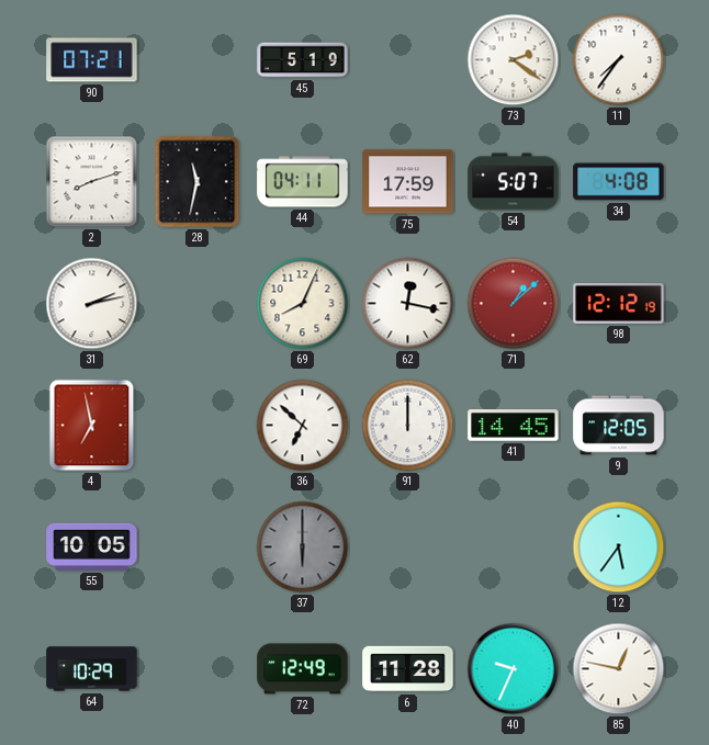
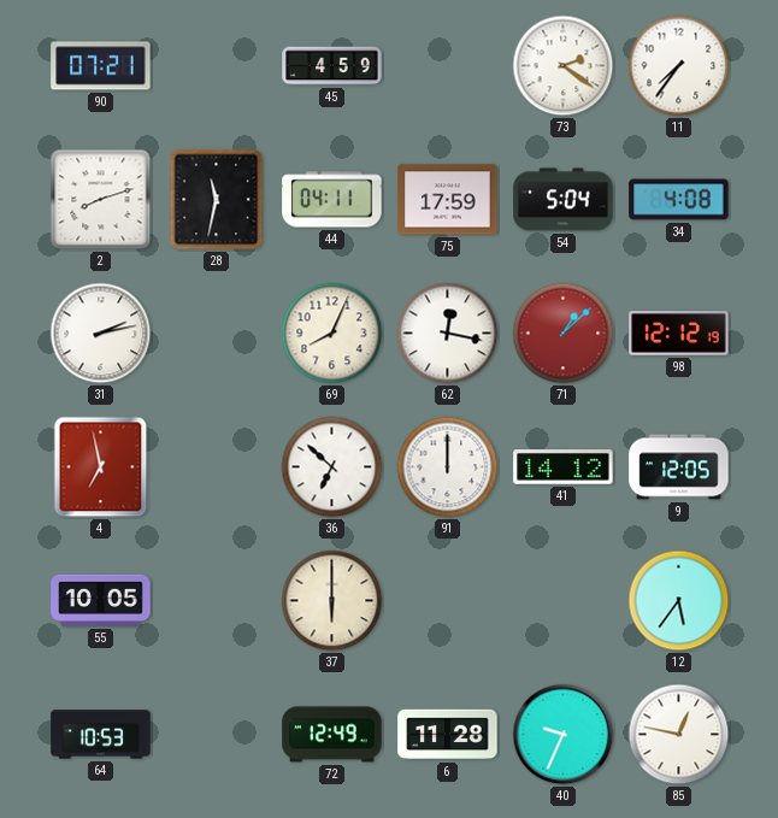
45: 5:19 -> 4:59 (332, 66)
54: 5:07 -> 5:04 (564, 200)
41: 14:45 -> 14:12 (564, 467)
37 dial: grey -> cream (332, 601)
64: 10:29 -> 10:53 (101, 735)
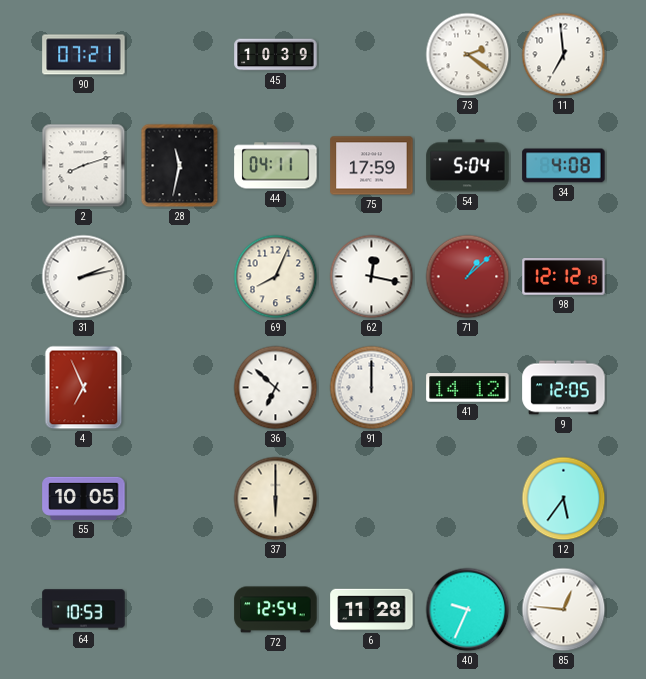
45: 4:59 -> 10:39 (276, 55)
11: 7:36 -> 6:59 (564, 55)
4: 6:58 -> 6:56 (84, 388)
72: 12:49 -> 12:54 (276, 610)
85: 12:47 -> 12:46 (564, 610)
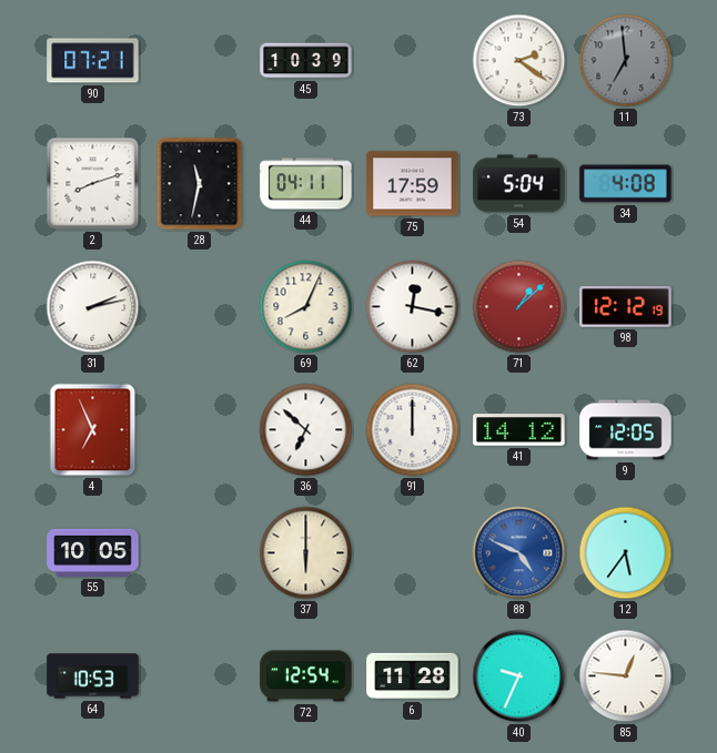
11 dial: white -> grey (626, 61)
88: none -> 4:49 (519, 553)
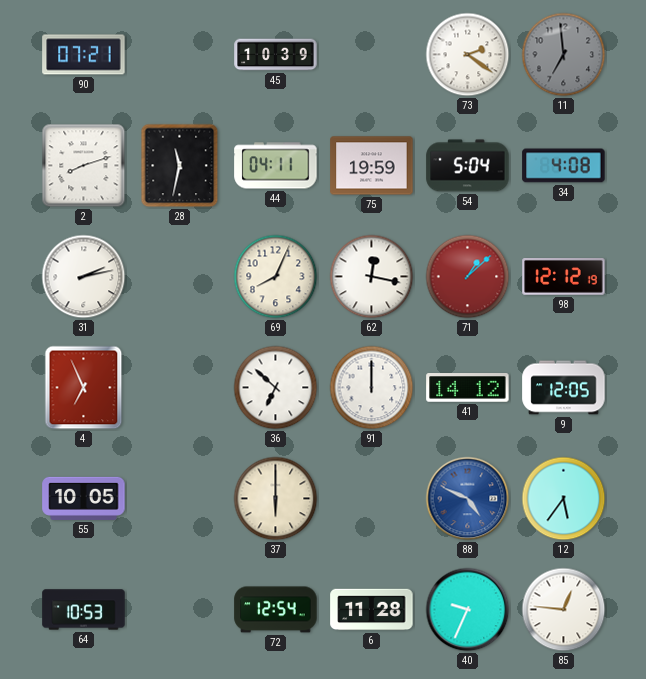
75: 17:59 -> 19:59 (372, 166)
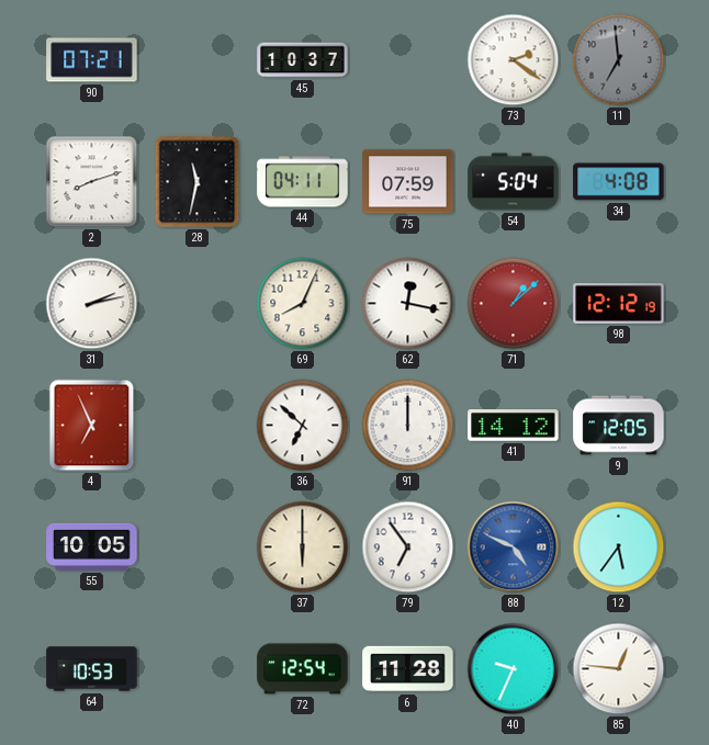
45: 10:39 -> 10:37 (303, 60)
75: 19:59 -> 07:59 (408, 182)
79: none -> 6:54 (408, 548)
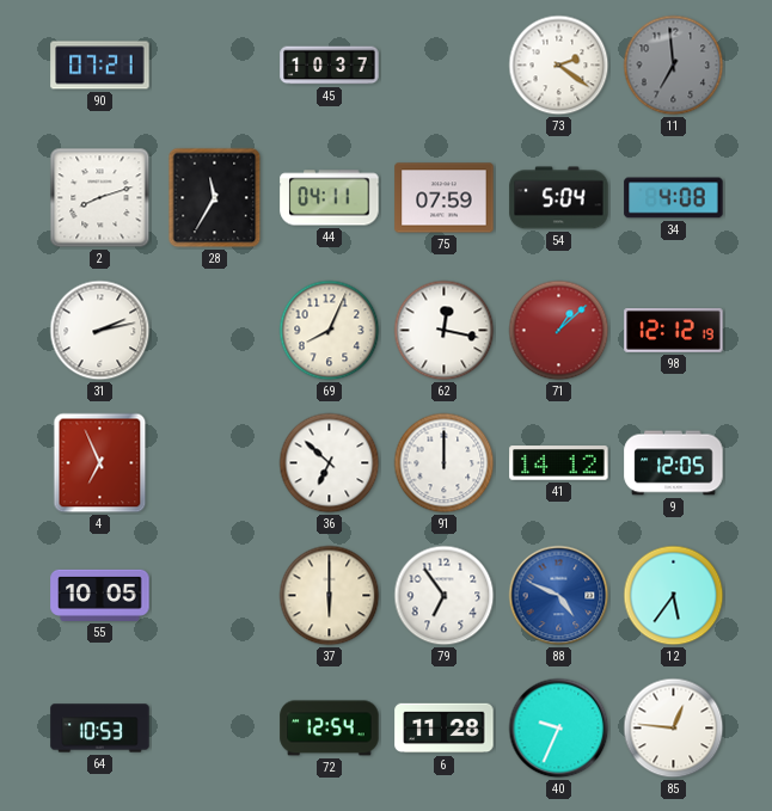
28: 11:32 -> 11:35 (215, 198)
